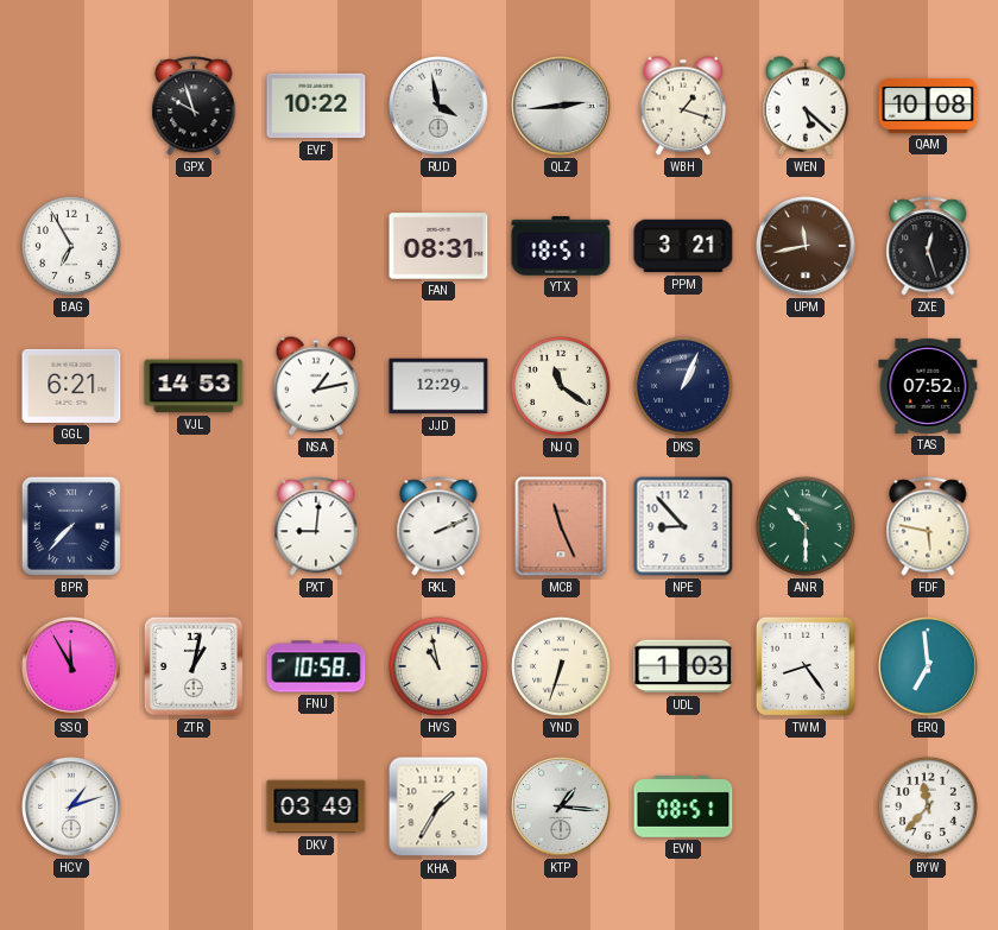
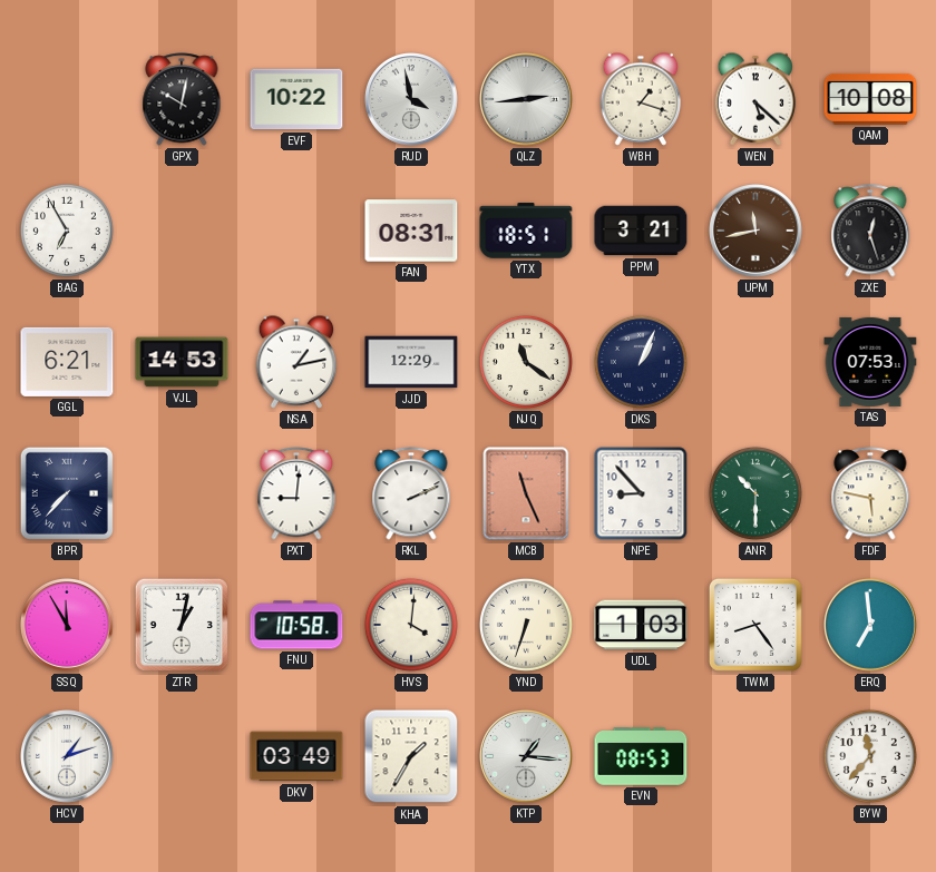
GPX: 9:57 -> 10:02 (182, 99)
TAS: 07:52 -> 07:53 (870, 362)
HVS: 10:58 -> 4:01 (411, 625)
EVN: 08:51 -> 08:53 (641, 756)
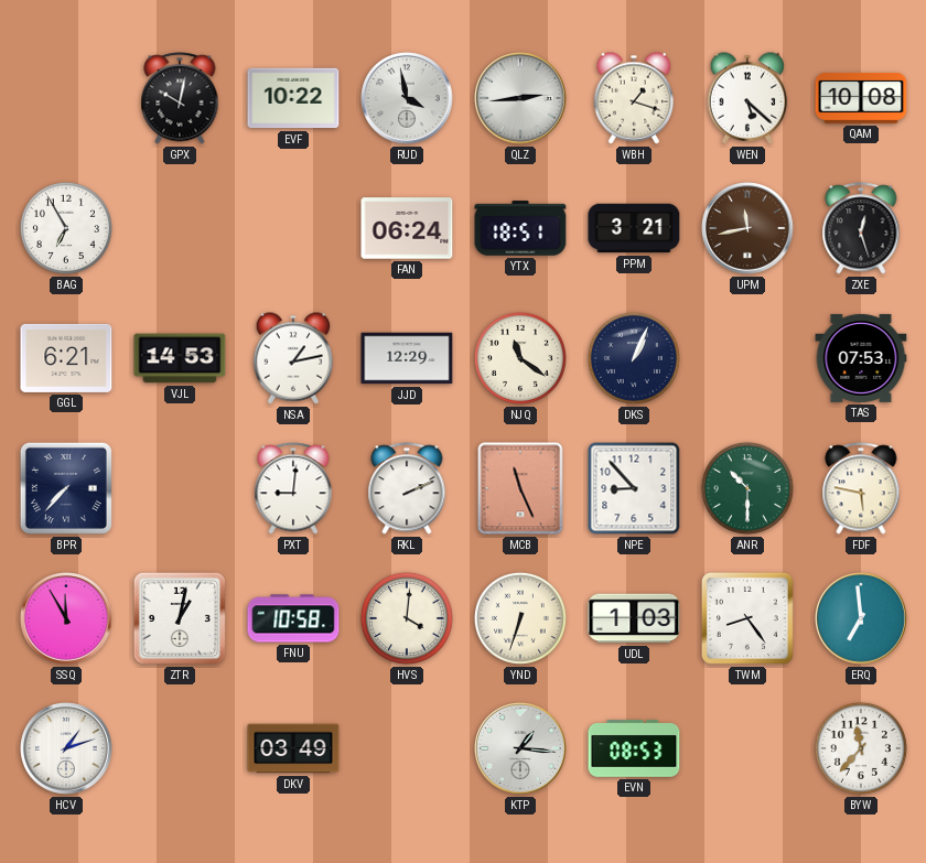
FAN: 08:31 -> 06:24 (407, 228)
KHA: 1:35 -> none (411, 756)
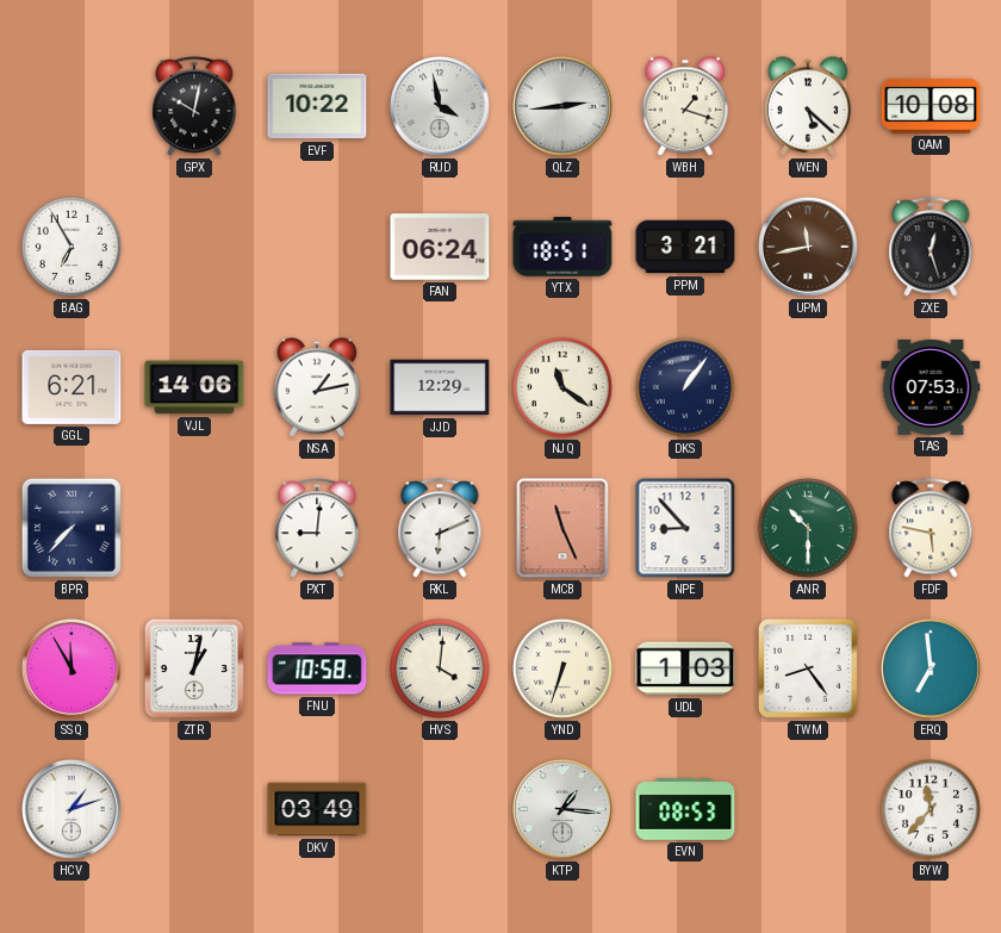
VJL: 14:53 -> 14:06 (194, 387)
DKS: 1:04 -> 1:06 (685, 387)
RKL: 2:11 -> 6:11 (440, 528)
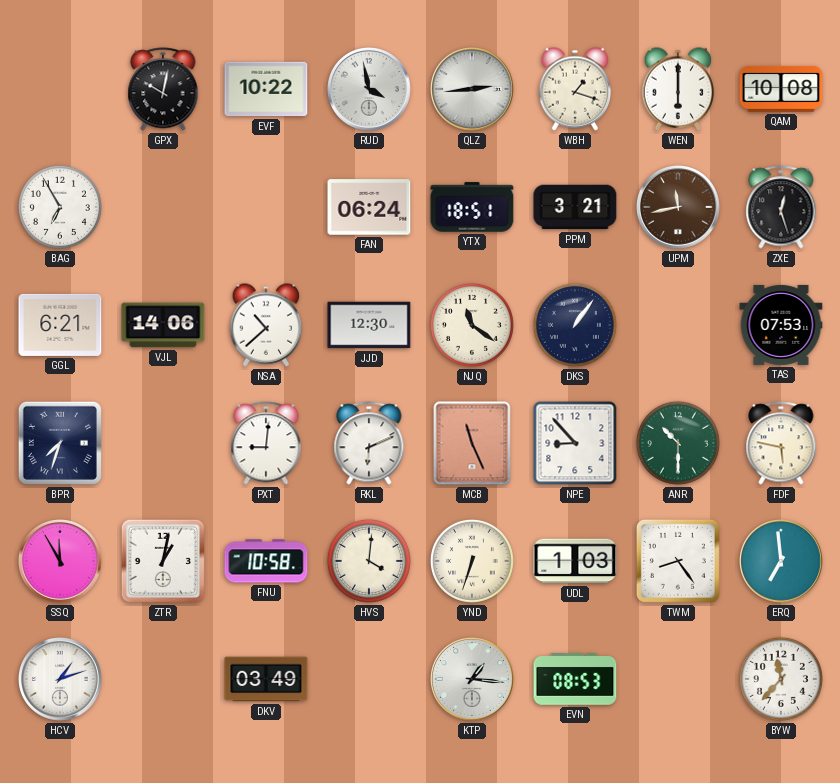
WEN: 5:22 -> 6:00 (678, 89)
NSA: 1:13 -> 10:38 (266, 325)
JJD: 12:29 -> 12:30 (369, 325)
BPR: 7:37 -> 7:33 (60, 443)
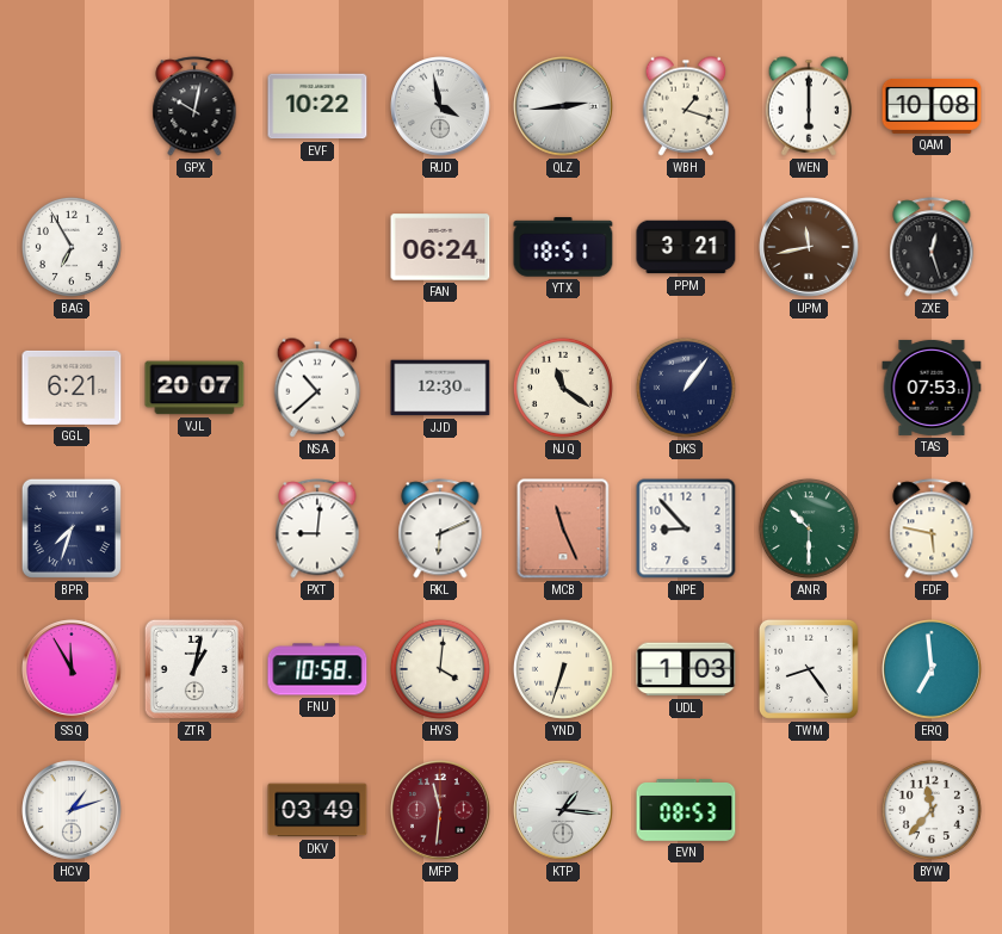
VJL: 14:06 -> 20:07 (194, 388)
MFP: none -> 11:31 (441, 811)
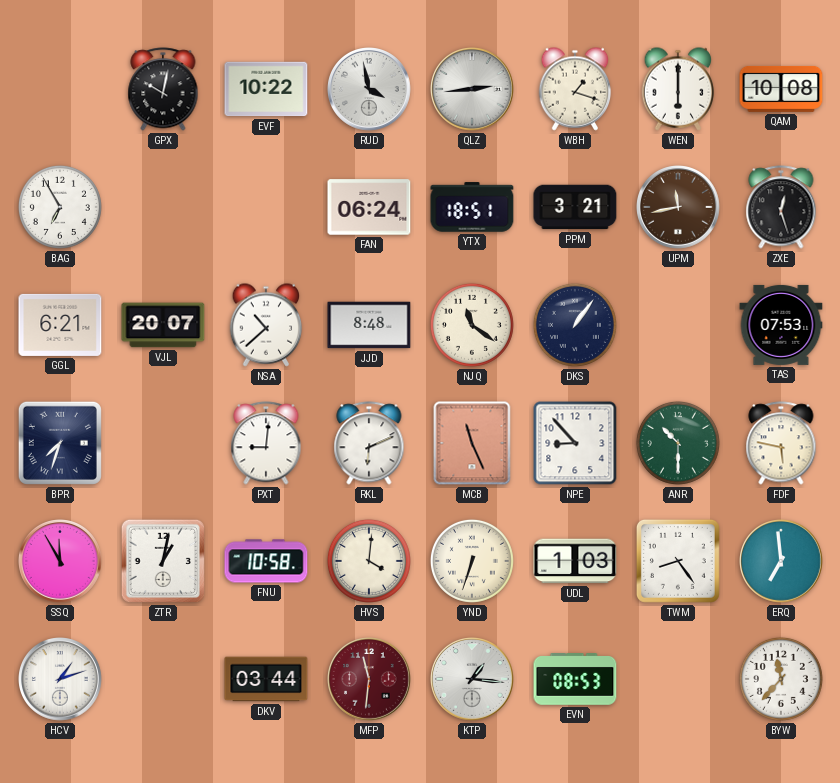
JJD: 12:30 -> 8:48 (369, 325)
DKV: 03:49 -> 03:44 (266, 679)
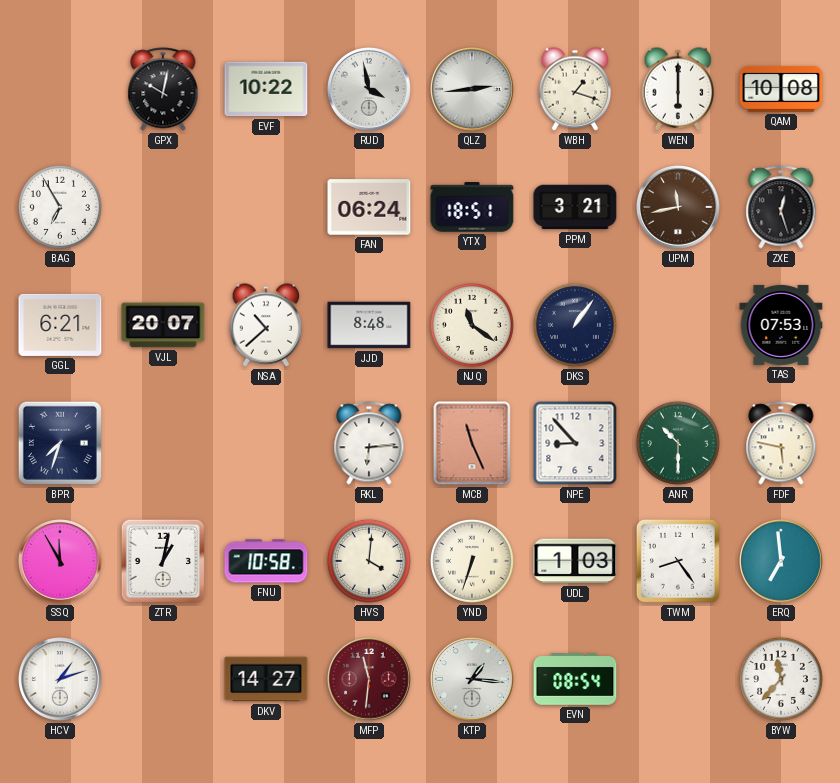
PXT: 9:01 -> none (266, 443)
RKL: 6:11 -> 6:14 (369, 443)
DKV: 03:44 -> 14:27 (266, 679)
EVN: 08:53 -> 08:54 (575, 679)
